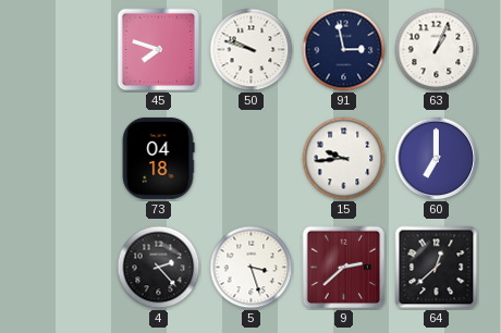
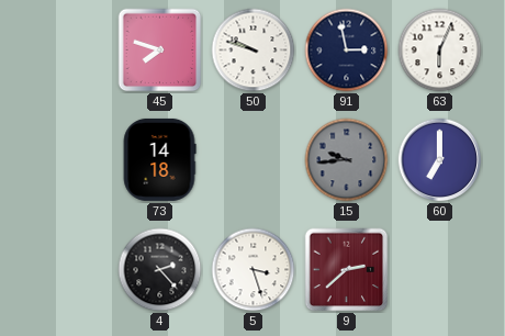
63: 1:04 -> 6:04 (440, 51)
73: 04:18 -> 14:18 (159, 159)
15 dial: white -> grey (347, 160)
64: 12:38 -> none (437, 268)
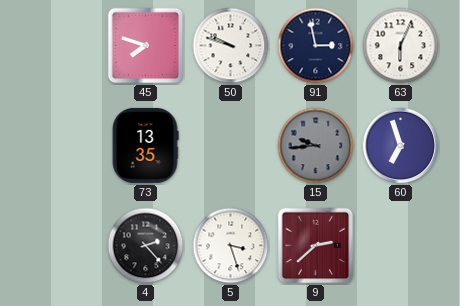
73: 14:18 -> 13:35 (145, 145)
60: 7:00 -> 6:57 (401, 146)
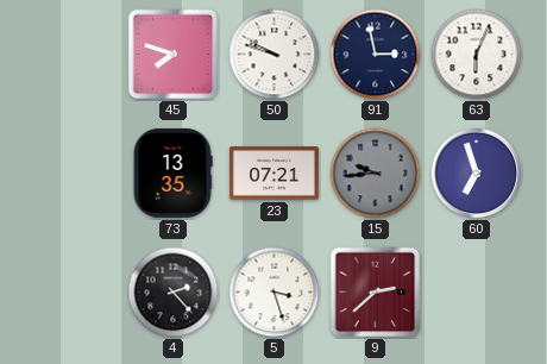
23: none -> 07:21 (273, 174)
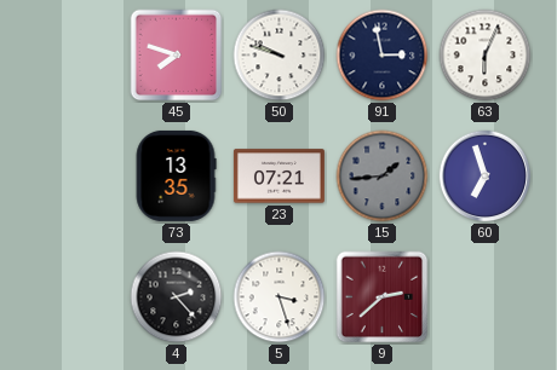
15: 9:44 -> 1:44 (383, 177)
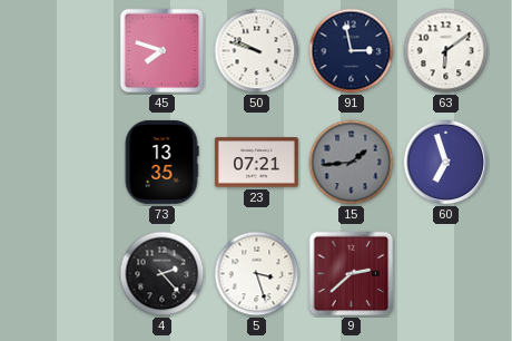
63: 6:04 -> 6:09 (446, 51)
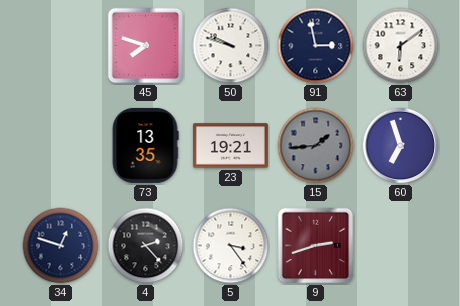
23: 07:21 -> 19:21 (230, 146)
34: none -> 12:48 (61, 246)
5: 3:27 -> 3:24 (231, 246)
9: 2:38 -> 2:42 (316, 246)
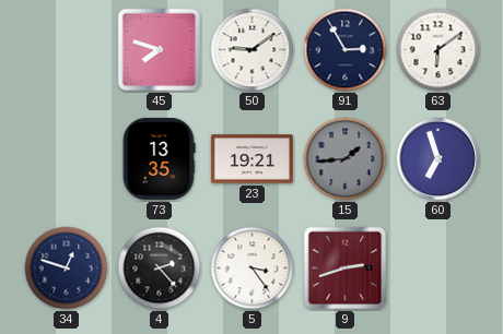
50: 9:48 -> 9:09 (253, 50)
91: 2:58 -> 2:55 (346, 50)
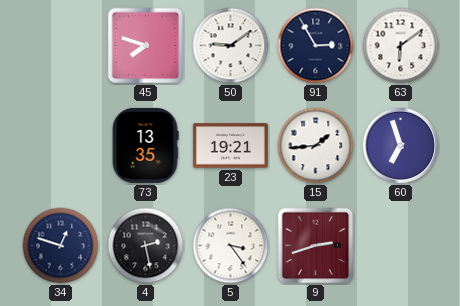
15 dial: grey -> white (316, 146)
4: 2:23 -> 2:28 (146, 246)
